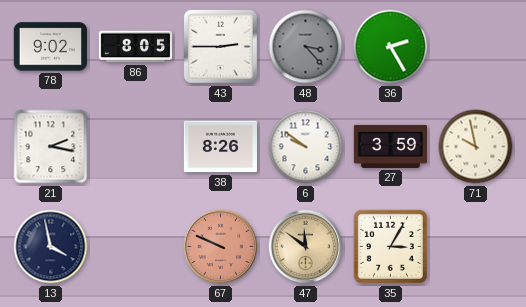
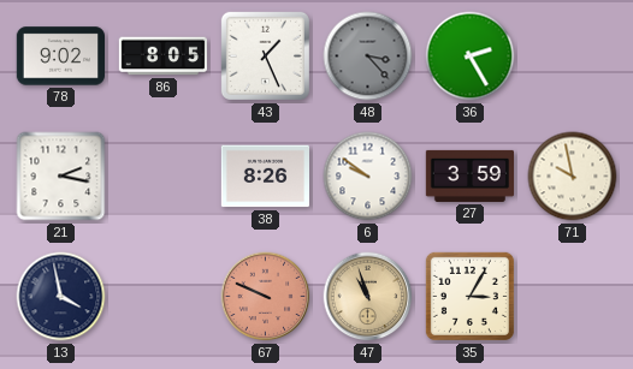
43: 2:45 -> 1:26 (265, 55)
47: 11:51 -> 10:57 (368, 297)
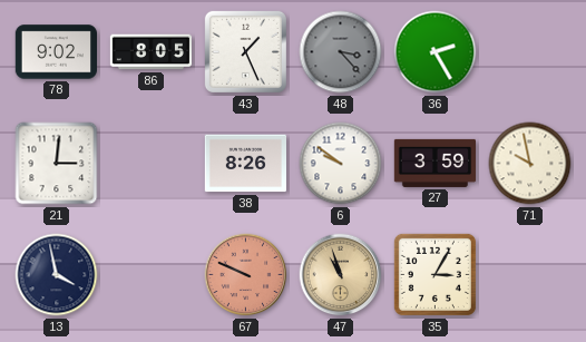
21: 2:17 -> 3:01 (57, 164)
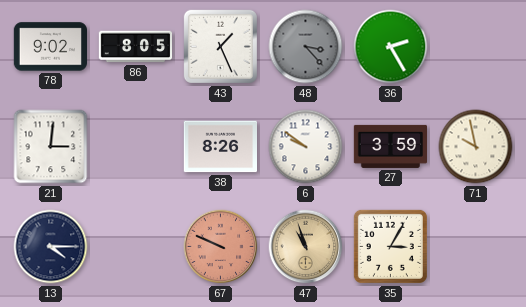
13: 3:58 -> 4:15 (51, 247)
